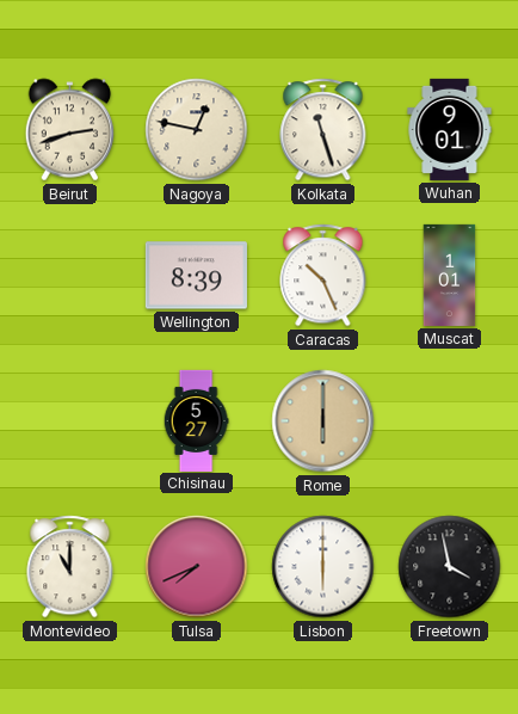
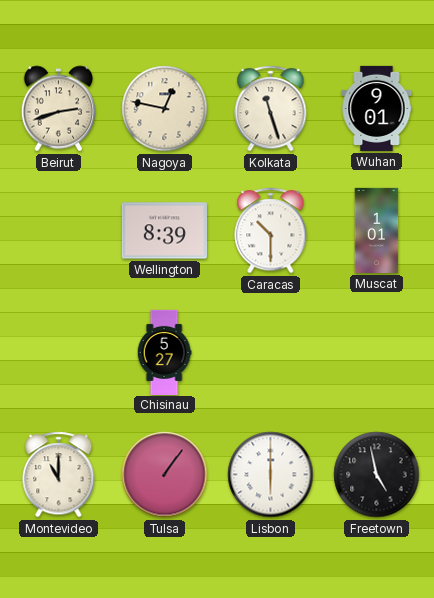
Caracas: 10:26 -> 10:30 (271, 231)
Rome: 6:00 -> none (323, 421)
Tulsa: 7:41 -> 1:06 (165, 475)
Freetown: 3:58 -> 4:58 (377, 475)
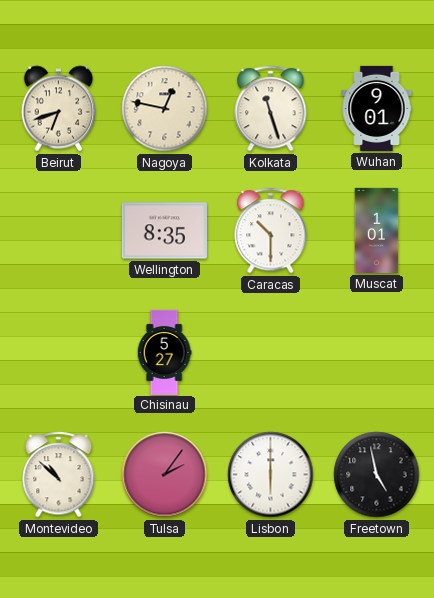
Beirut: 2:42 -> 6:42 (59, 109)
Wellington: 8:39 -> 8:35 (164, 231)
Montevideo: 11:00 -> 10:52 (59, 475)
Tulsa: 1:06 -> 2:06 (165, 475)
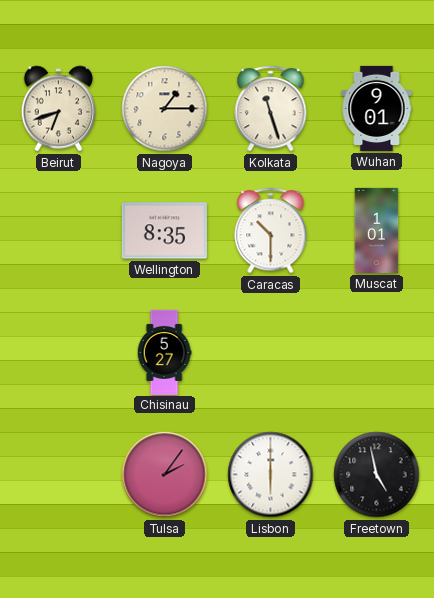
Nagoya: 12:47 -> 1:15 (165, 109)
Montevideo: 10:52 -> none (59, 475)
